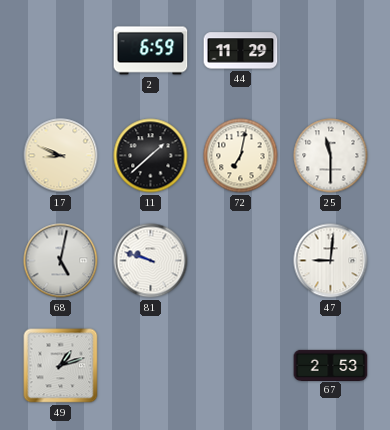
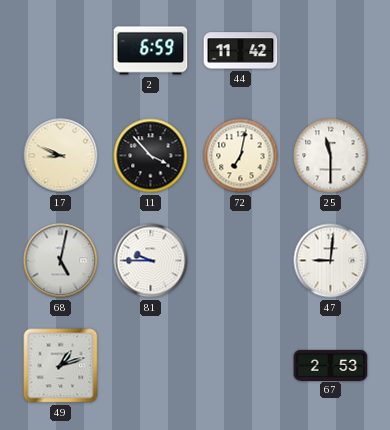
44: 11:29 -> 11:42 (241, 51)
11: 1:38 -> 3:53 (151, 156)
81: 9:48 -> 9:45 (151, 261)
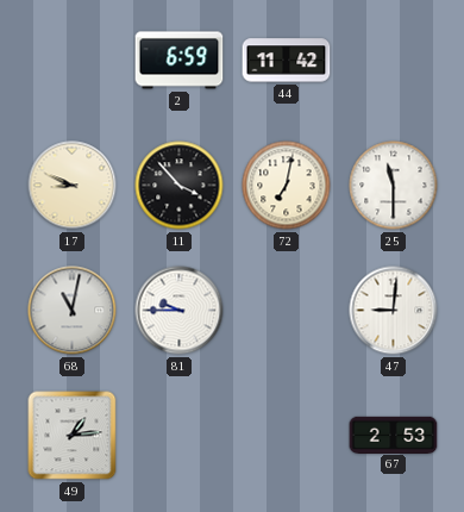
68: 5:02 -> 11:02 (73, 311)
49: 1:12 -> 1:14 (73, 436)
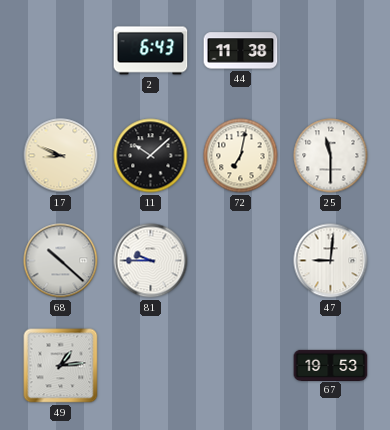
2: 6:59 -> 6:43 (151, 51)
44: 11:42 -> 11:38 (241, 51)
11: 3:53 -> 10:08 (151, 156)
68: 11:02 -> 10:22 (61, 261)
67: 2:53 -> 19:53 (331, 365)
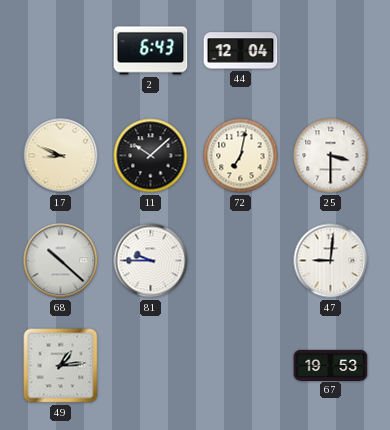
44: 11:38 -> 12:04 (241, 51)
25: 11:30 -> 3:30 (331, 156)
